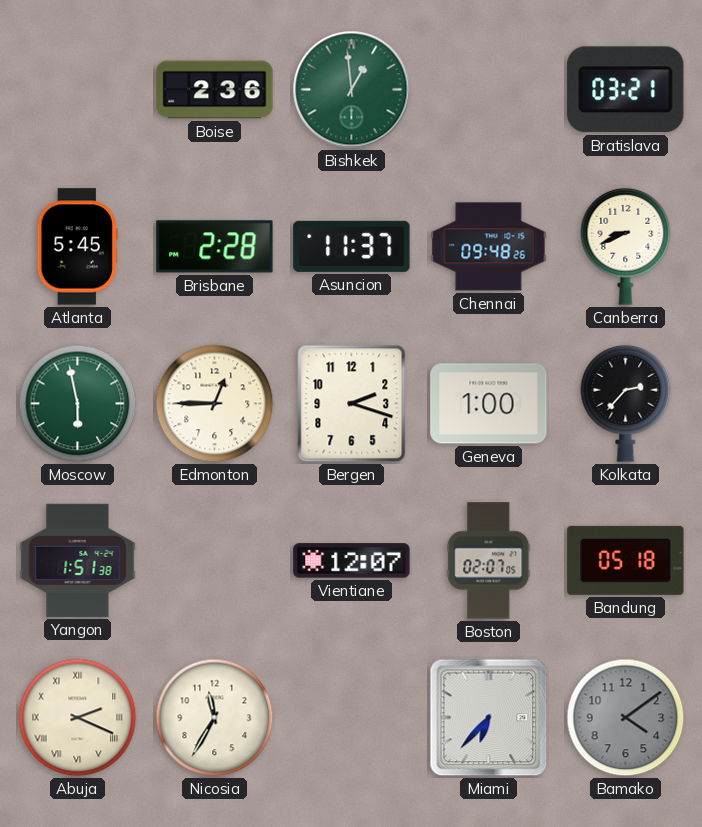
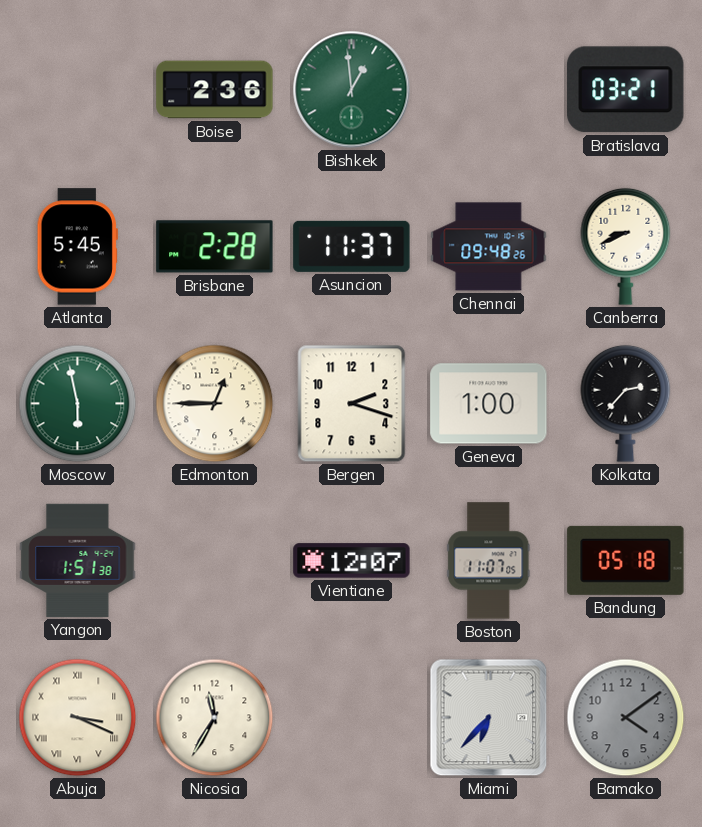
Boston: 02:07 -> 11:07 (489, 561)
Abuja: 2:19 -> 3:19 (78, 718)
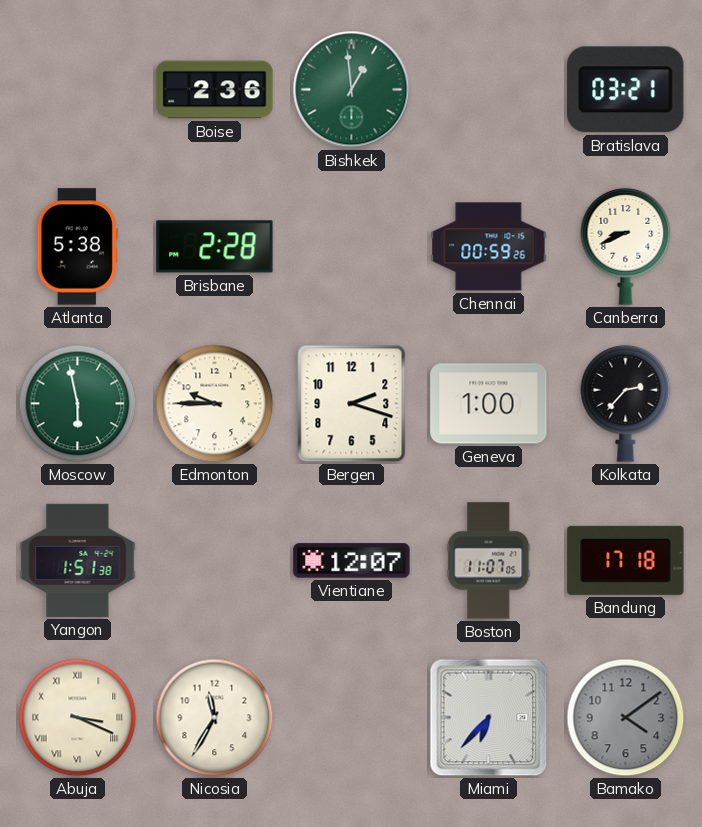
Atlanta: 5:45 -> 5:38 (77, 247)
Asuncion: 11:37 -> none (352, 246)
Chennai: 09:48 -> 00:59 (489, 247)
Edmonton: 12:45 -> 9:45 (215, 404)
Bandung: 05:18 -> 17:18 (626, 560)
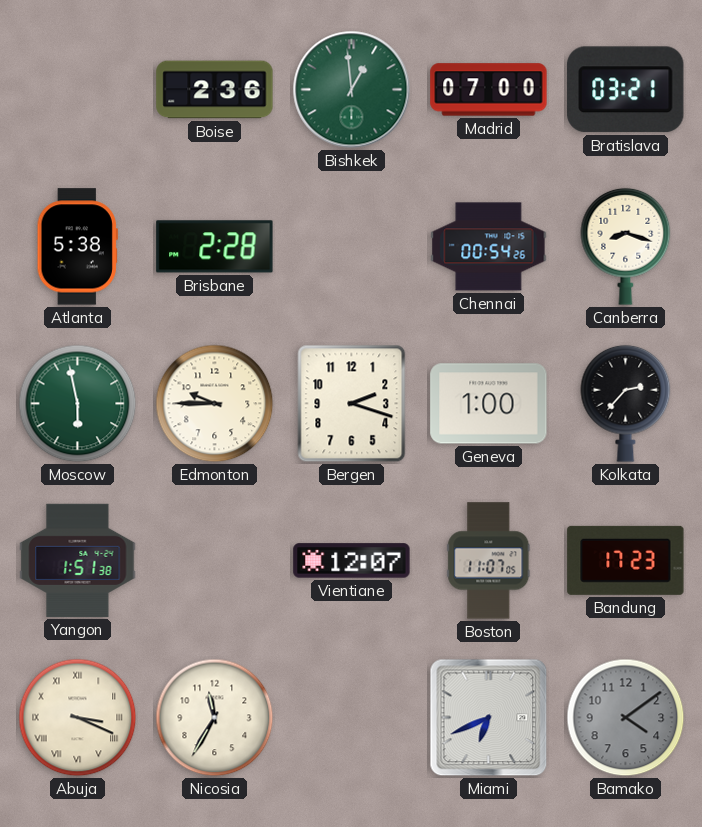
Madrid: none -> 07:00 (489, 90)
Chennai: 00:59 -> 00:54 (489, 247)
Canberra: 8:41 -> 8:18 (626, 246)
Bandung: 17:18 -> 17:23 (626, 560)
Miami: 6:37 -> 6:41 (489, 718)
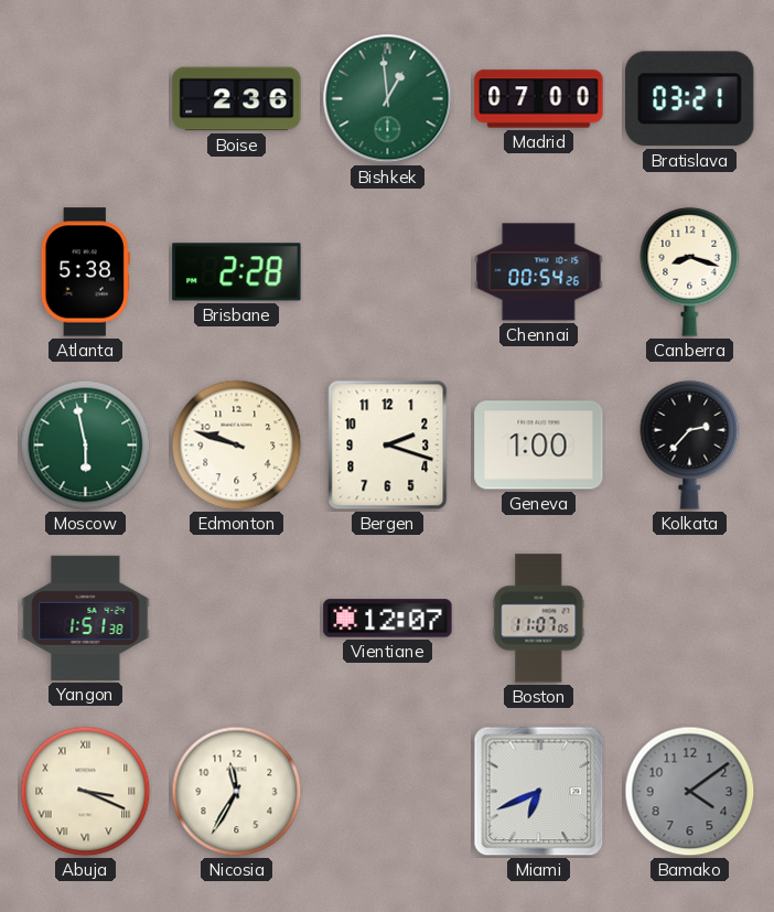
Edmonton: 9:45 -> 9:48 (237, 446)
Bandung: 17:23 -> none (626, 560)
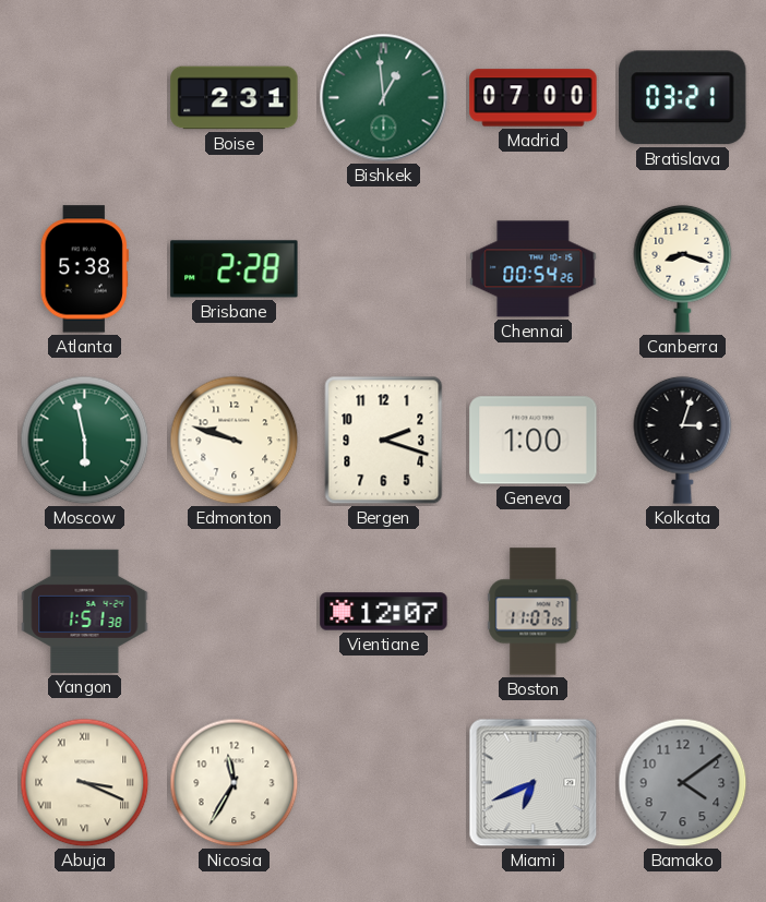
Boise: 2:36 -> 2:31 (235, 98)
Kolkata: 2:37 -> 3:03 (683, 440)
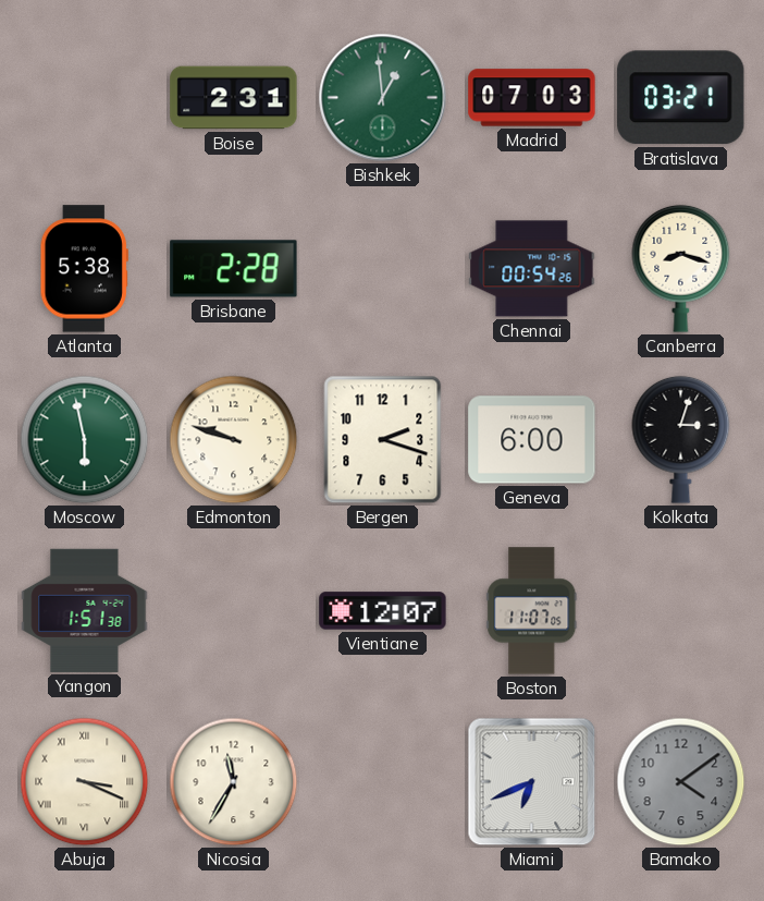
Madrid: 07:00 -> 07:03 (532, 98)
Geneva: 1:00 -> 6:00 (532, 440)
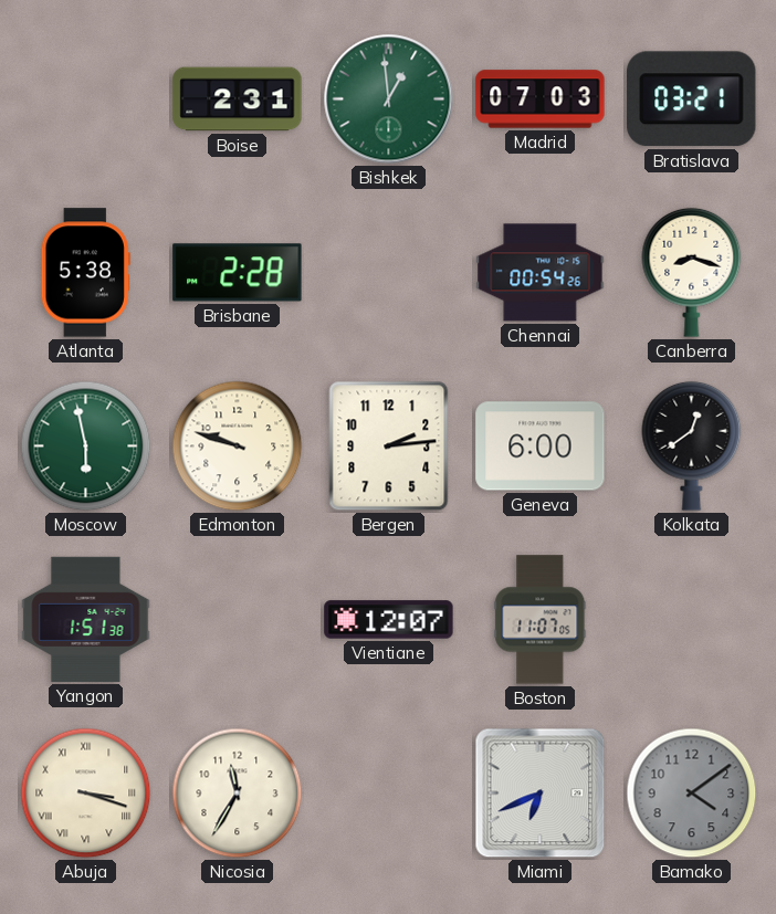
Bergen: 2:18 -> 2:14 (389, 447)
Kolkata: 3:03 -> 12:39 (692, 445)
Abuja: 3:19 -> 3:18 (86, 794)
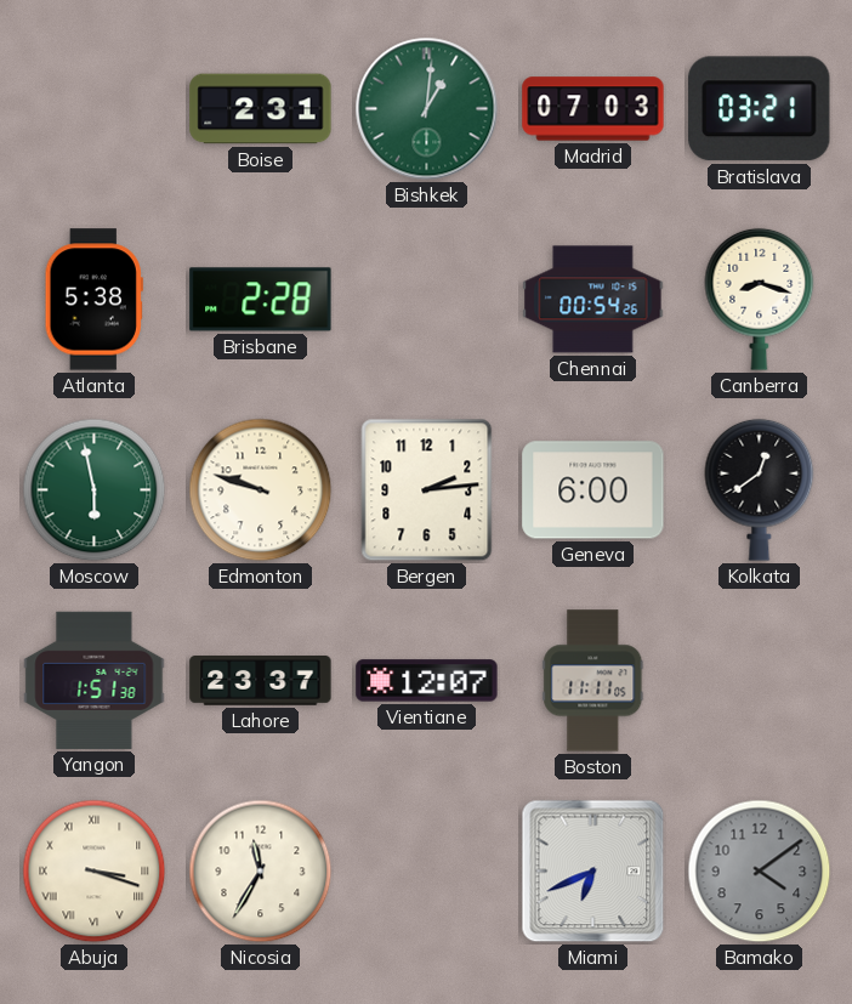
Bishkek: 12:59 -> 1:01 (427, 109)
Lahore: none -> 23:37 (261, 681)
Boston: 11:07 -> 11:11 (593, 681)
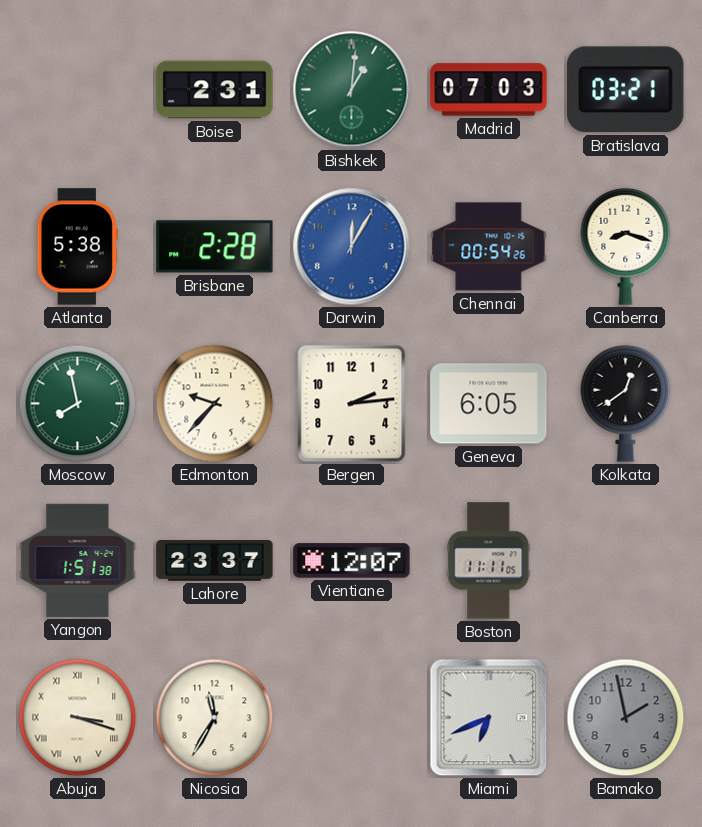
Darwin: none -> 12:05 (352, 247)
Moscow: 5:58 -> 7:58 (78, 404)
Edmonton: 9:48 -> 9:37 (215, 404)
Geneva: 6:00 -> 6:05 (489, 404)
Bamako: 4:09 -> 1:58 (626, 718)
